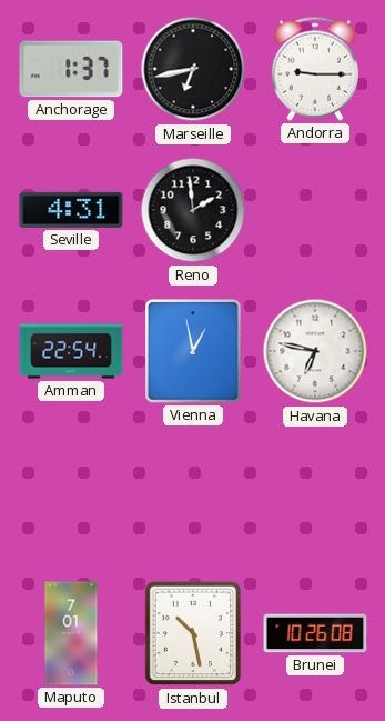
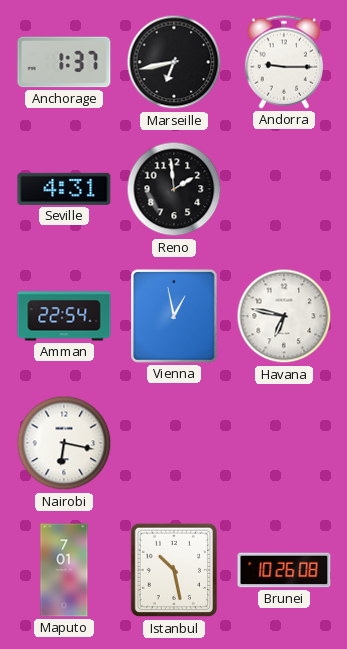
Nairobi: none -> 6:17 (64, 443)
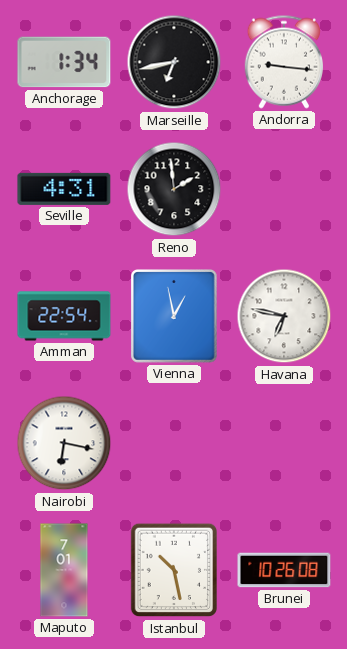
Anchorage: 1:37 -> 1:34 (64, 62)
Andorra: 9:15 -> 9:16 (283, 62)
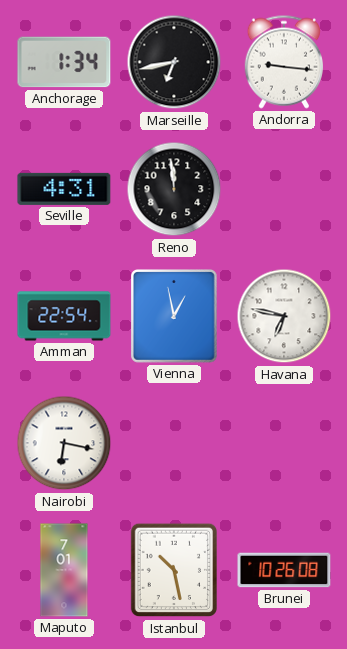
Reno: 1:59 -> 11:59 (174, 189)
